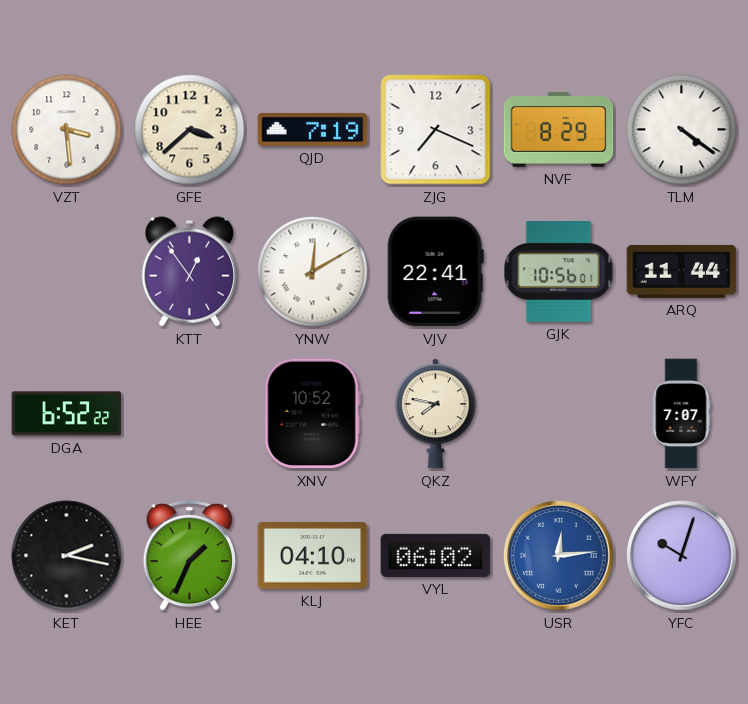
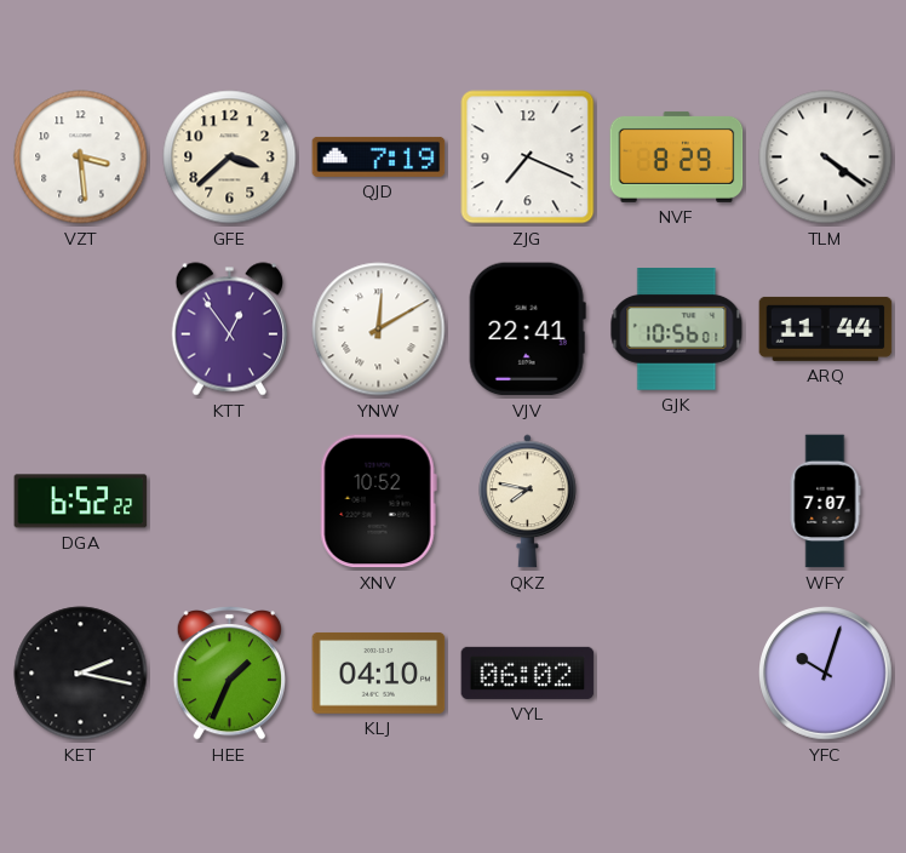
USR: 12:14 -> none (559, 556)
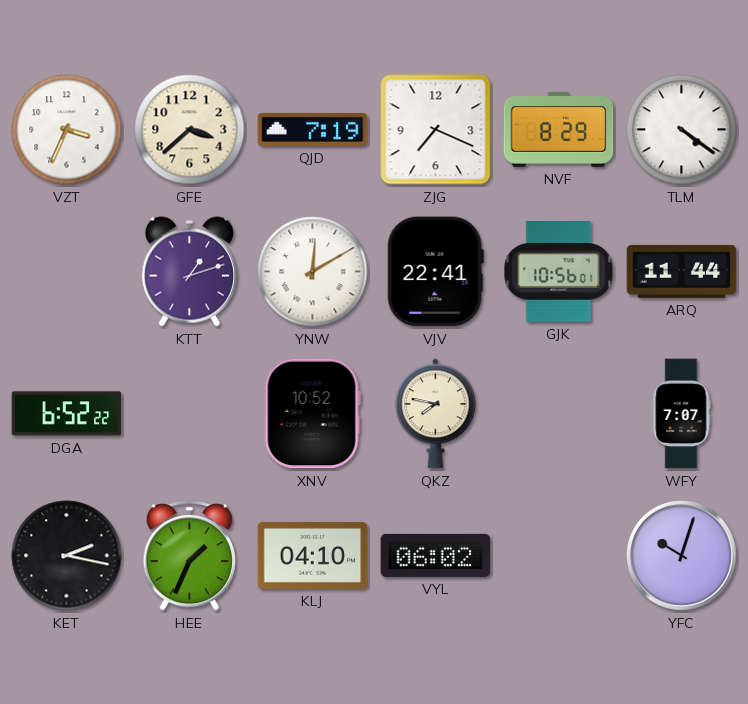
VZT: 3:29 -> 3:34 (67, 130)
KTT: 12:54 -> 1:12 (189, 272)
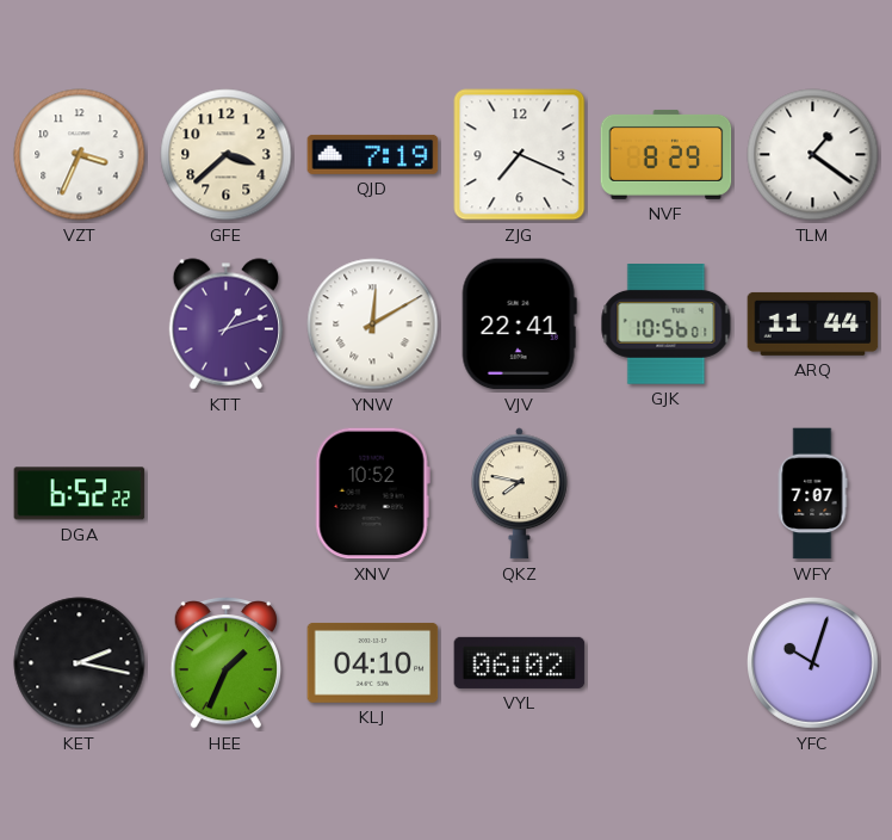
TLM: 4:21 -> 1:21 (813, 155)
